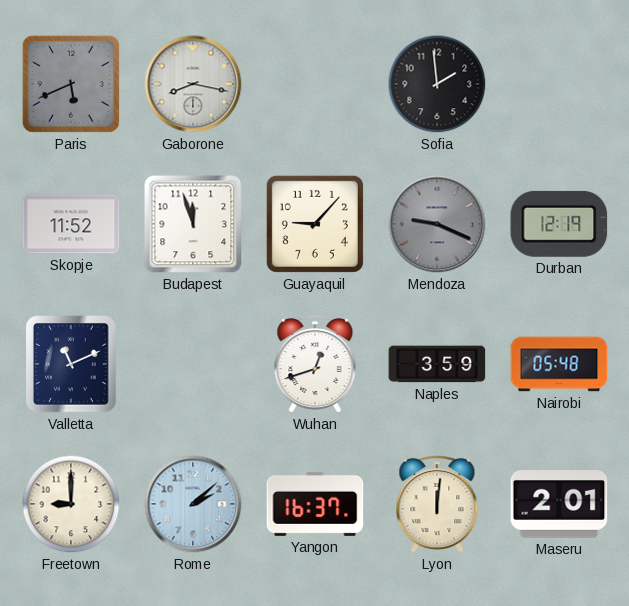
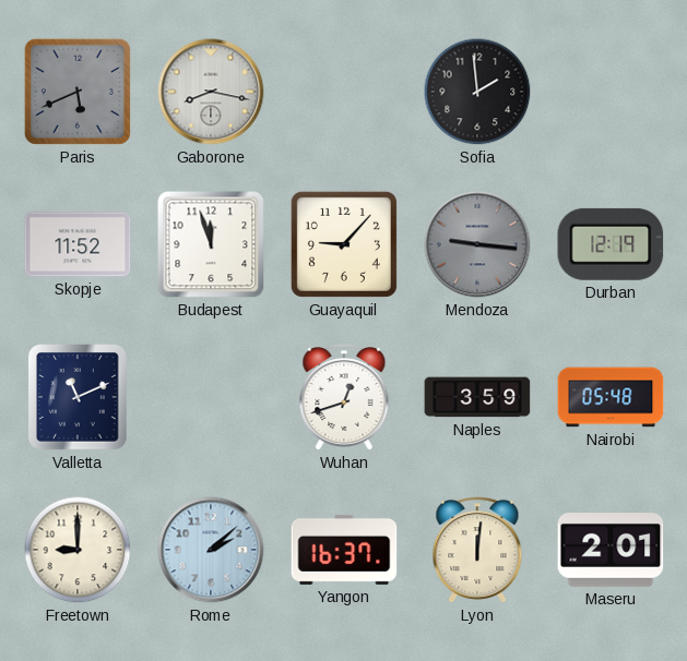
Mendoza: 9:19 -> 9:16 (477, 244)
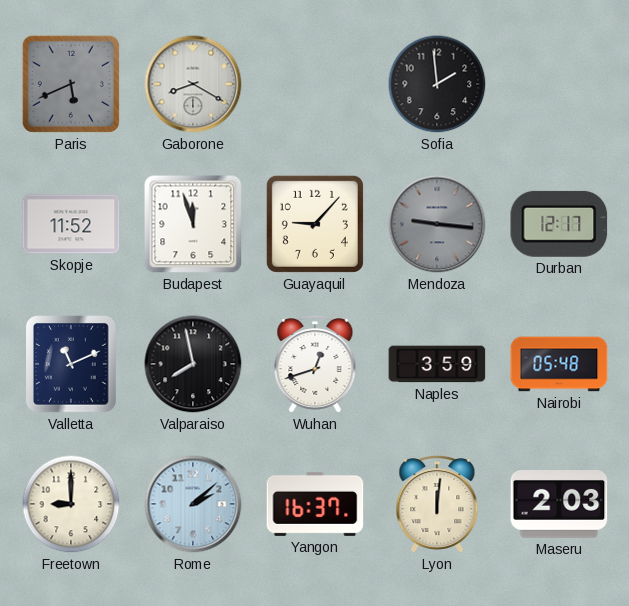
Gaborone: 8:17 -> 8:20 (193, 84)
Durban: 12:19 -> 12:17 (559, 224)
Valparaiso: none -> 7:58 (193, 364)
Maseru: 2:01 -> 2:03 (559, 505)
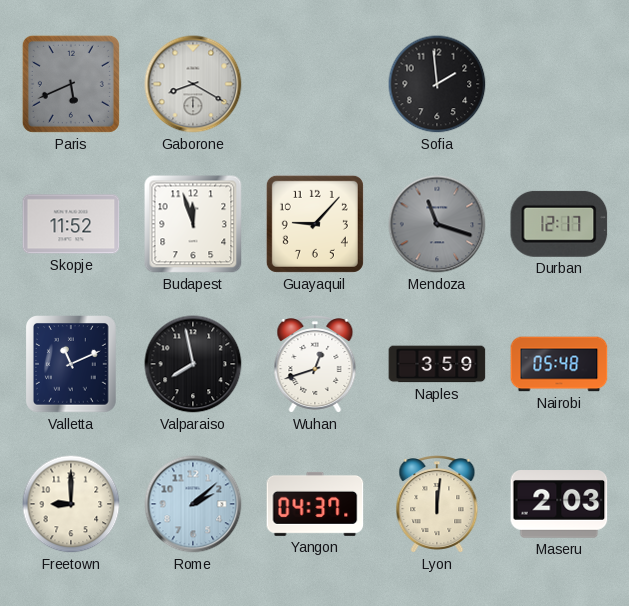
Mendoza: 9:16 -> 11:18 (437, 224)
Yangon: 16:37 -> 04:37 (315, 504)
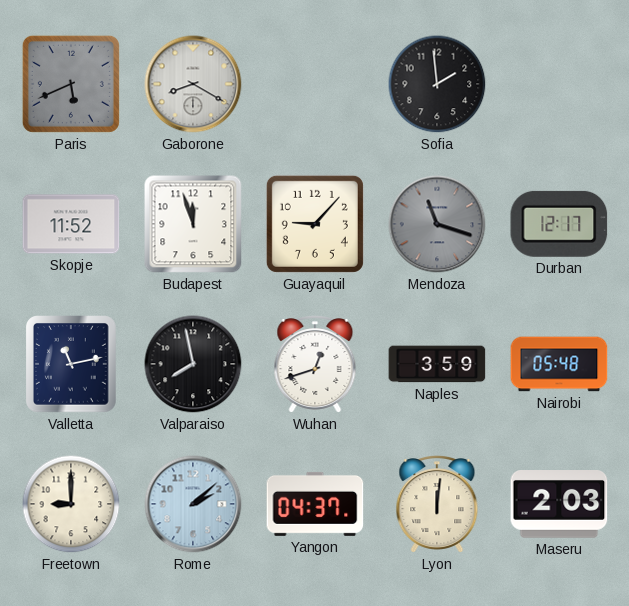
Valletta: 11:11 -> 11:13 (72, 365)
